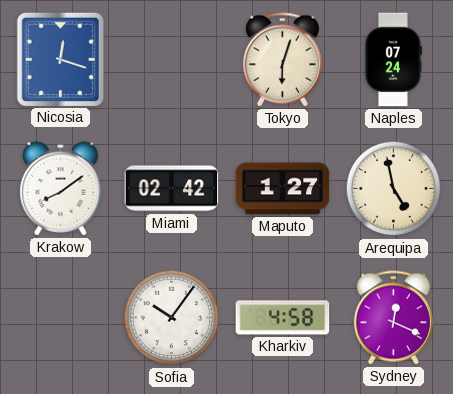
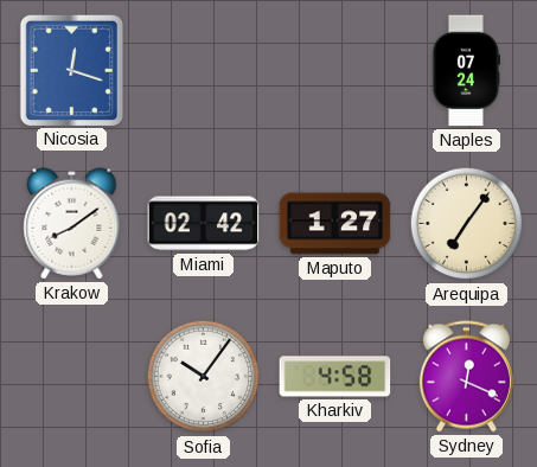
Tokyo: 6:03 -> none (282, 60)
Arequipa: 4:58 -> 7:06 (467, 224)
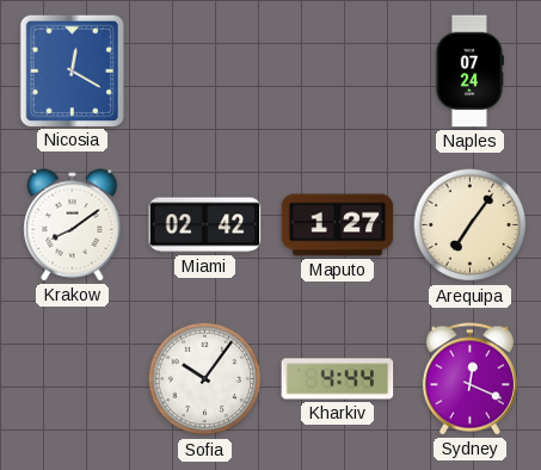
Nicosia: 12:18 -> 12:20 (72, 70)
Kharkiv: 4:58 -> 4:44 (338, 379)
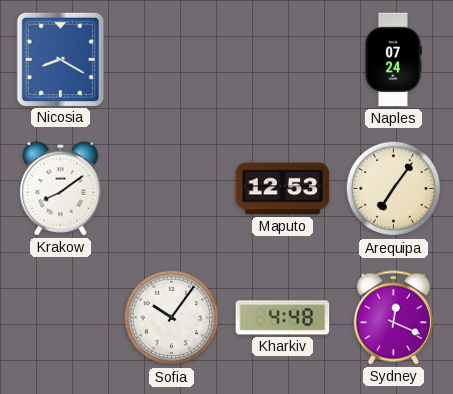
Nicosia: 12:20 -> 8:20 (60, 59)
Miami: 02:42 -> none (205, 225)
Maputo: 1:27 -> 12:53 (283, 189)
Kharkiv: 4:44 -> 4:48 (283, 318)
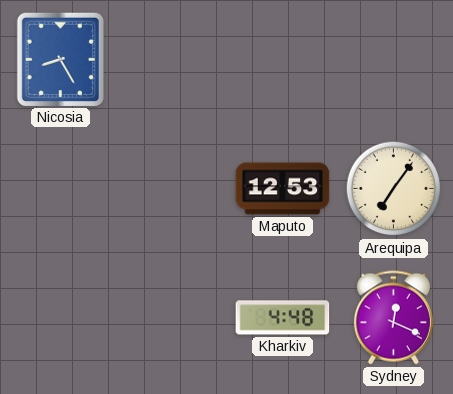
Nicosia: 8:20 -> 8:25 (60, 59)
Naples: 07:24 -> none (392, 60)
Krakow: 8:09 -> none (61, 189)
Sofia: 10:06 -> none (172, 318)
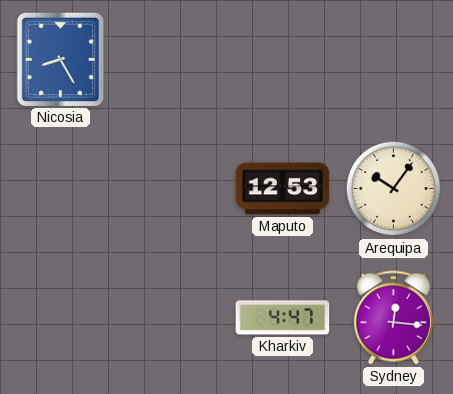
Arequipa: 7:06 -> 10:06 (394, 189)
Kharkiv: 4:48 -> 4:47 (283, 318)
Sydney: 12:19 -> 12:16 (393, 318)
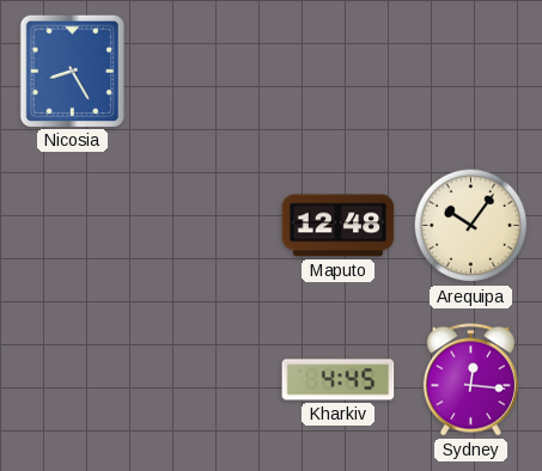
Maputo: 12:53 -> 12:48 (339, 226)
Kharkiv: 4:47 -> 4:45 (339, 380)
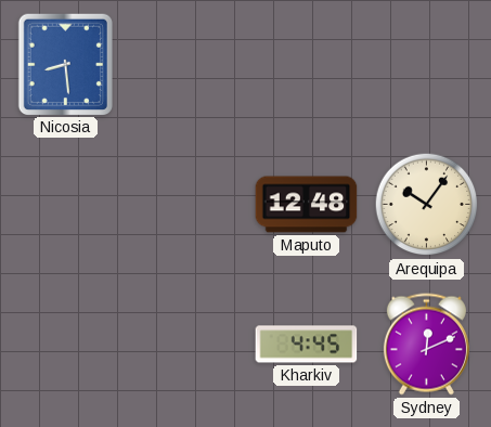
Nicosia: 8:25 -> 8:29 (65, 64)
Sydney: 12:16 -> 12:11 (426, 345)
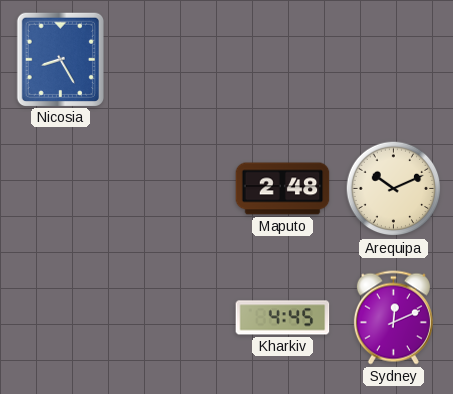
Nicosia: 8:29 -> 8:25 (60, 59)
Maputo: 12:48 -> 2:48 (283, 189)
Arequipa: 10:06 -> 10:11 (394, 189)
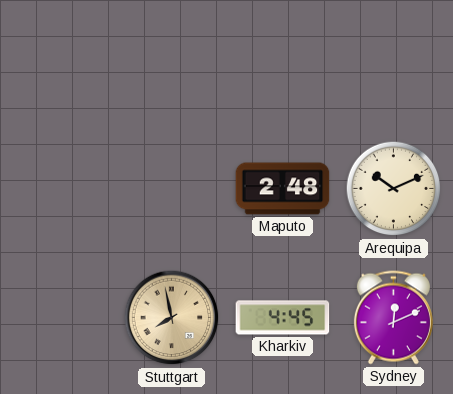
Nicosia: 8:25 -> none (60, 59)
Stuttgart: none -> 7:58 (172, 318)
